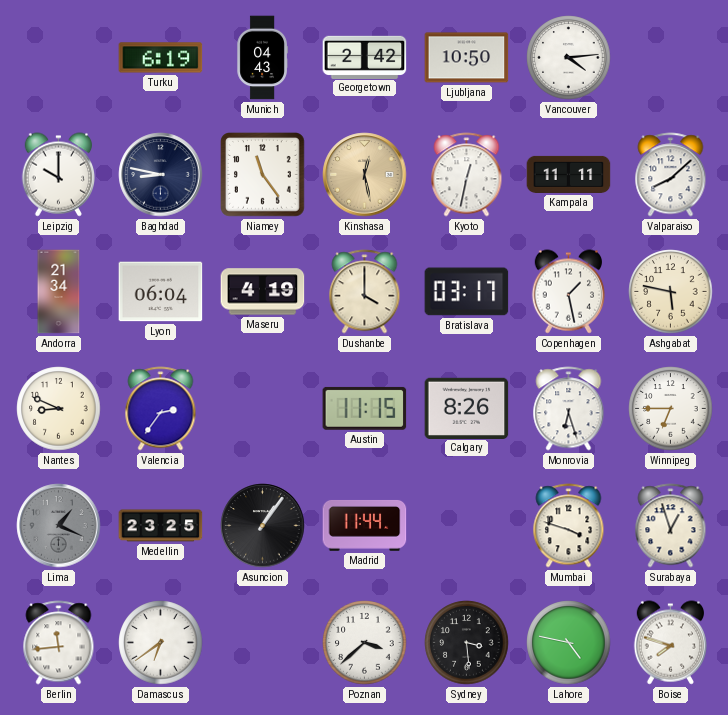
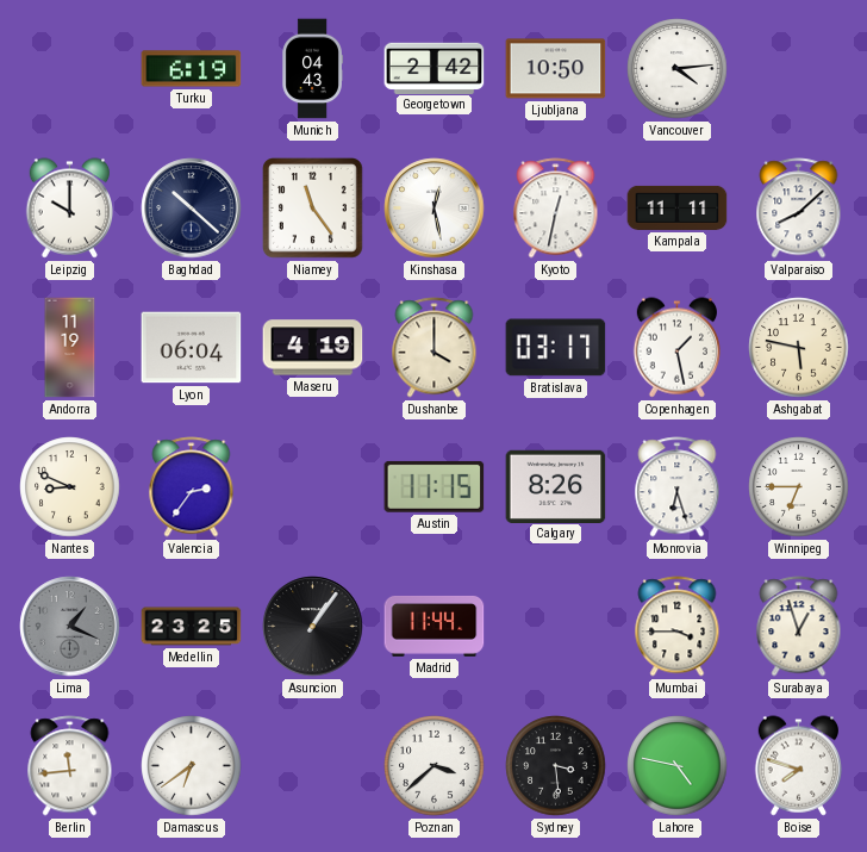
Baghdad: 8:47 -> 10:22 (192, 209)
Kinshasa dial: champagne -> white (435, 209)
Andorra: 21:34 -> 11:19 (70, 348)
Mumbai: 3:48 -> 3:45 (678, 627)
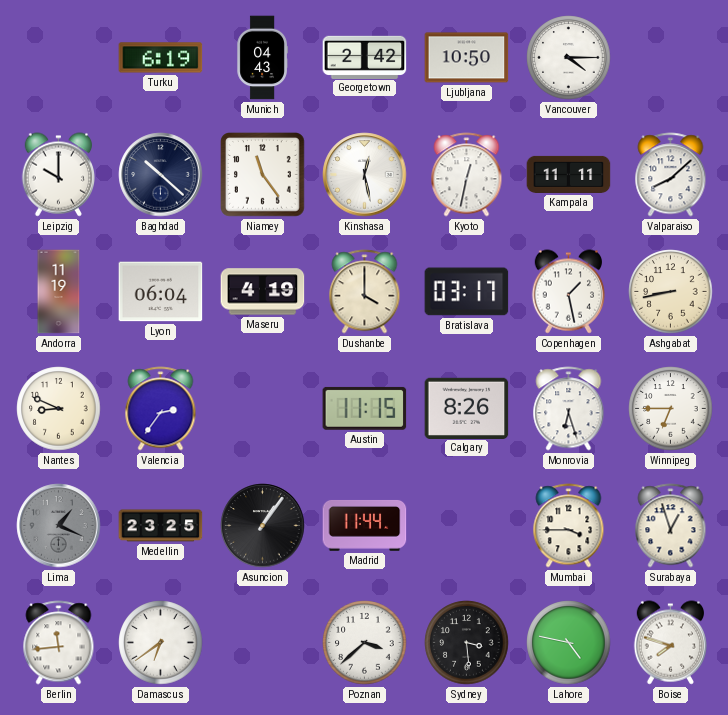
Vancouver: 4:14 -> 4:15 (569, 58)
Ashgabat: 5:47 -> 8:43 (671, 292)
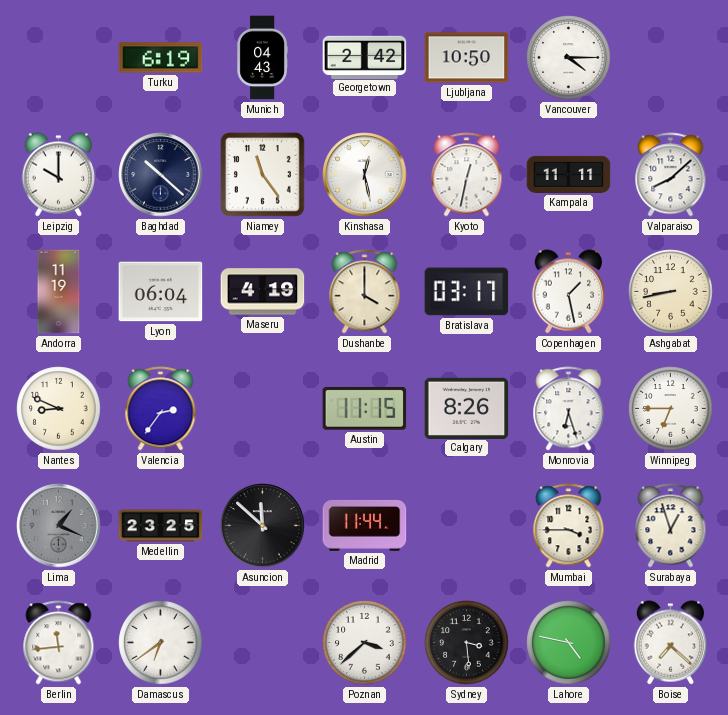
Asuncion: 1:06 -> 11:52 (263, 526)
Boise: 7:48 -> 7:22 (670, 643)
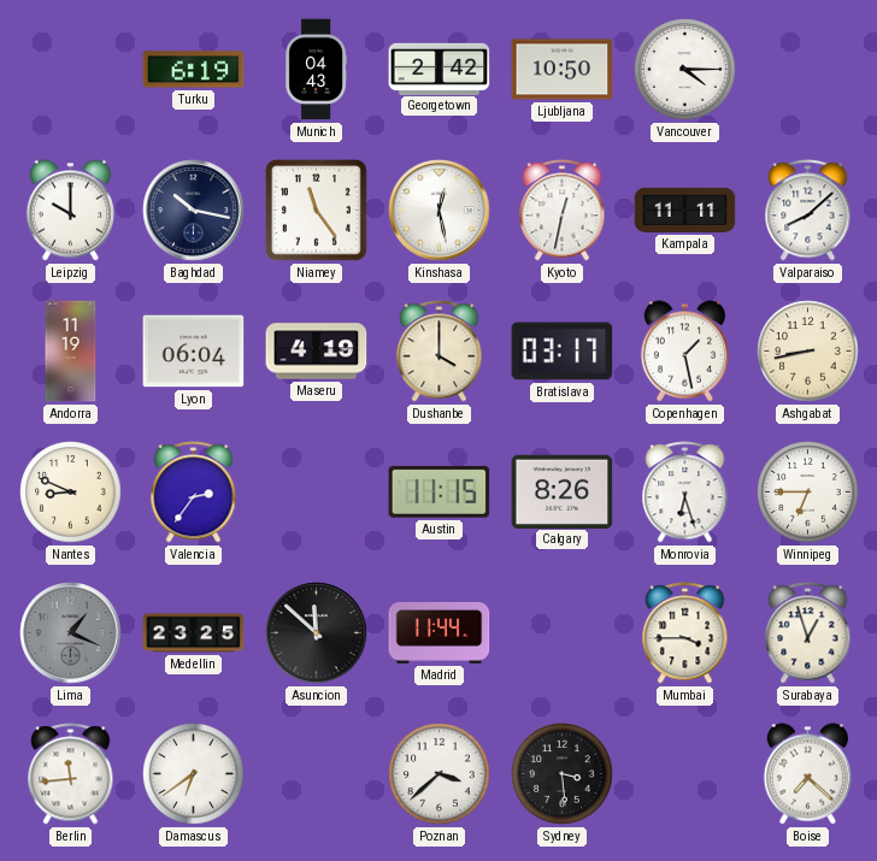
Baghdad: 10:22 -> 10:17 (194, 211)
Lahore: 4:47 -> none (569, 643)
